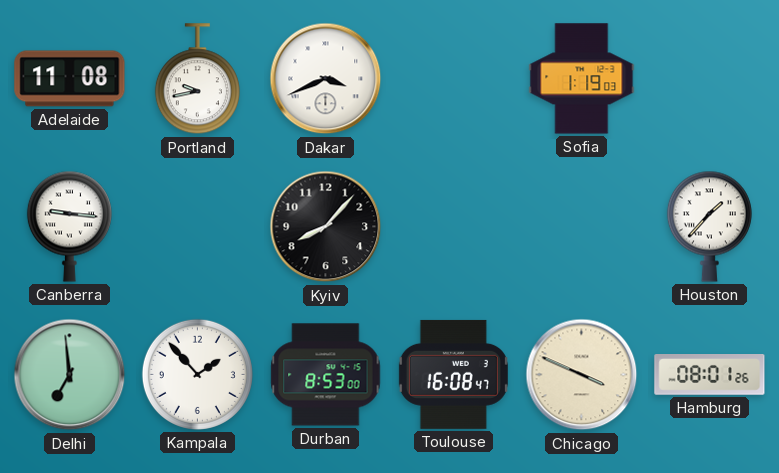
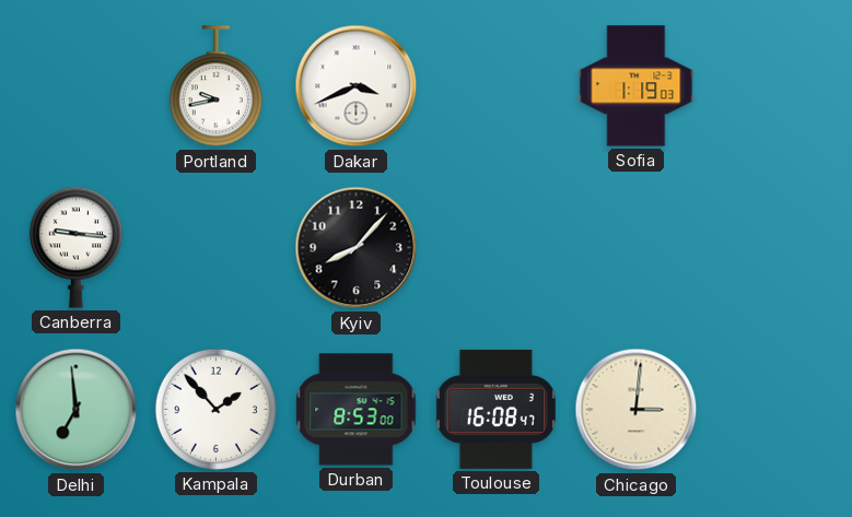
Adelaide: 11:08 -> none (70, 79)
Houston: 1:37 -> none (709, 226)
Chicago: 3:49 -> 3:01 (637, 410)
Hamburg: 08:01 -> none (710, 375)
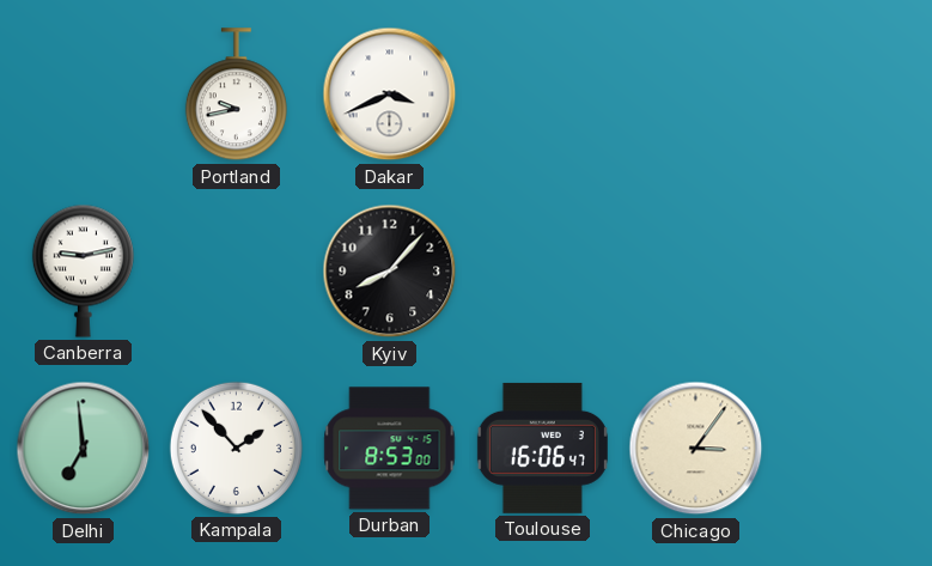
Sofia: 1:19 -> none (637, 86)
Canberra: 9:16 -> 9:13 (83, 270)
Toulouse: 16:08 -> 16:06 (542, 448)
Chicago: 3:01 -> 3:06 (696, 449)
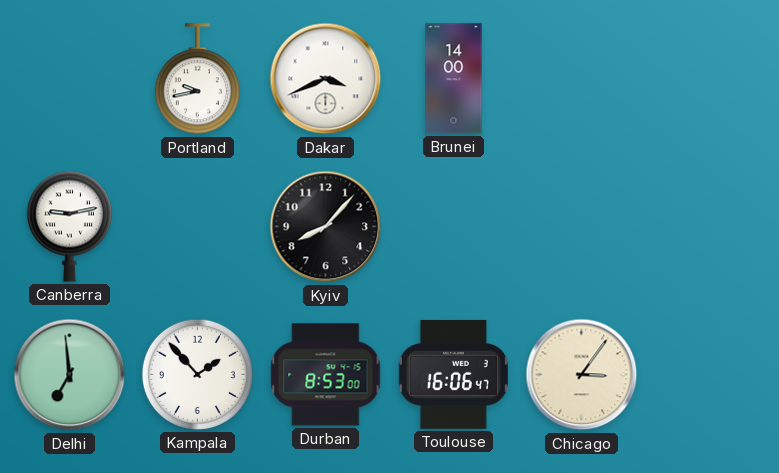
Brunei: none -> 14:00 (454, 79)
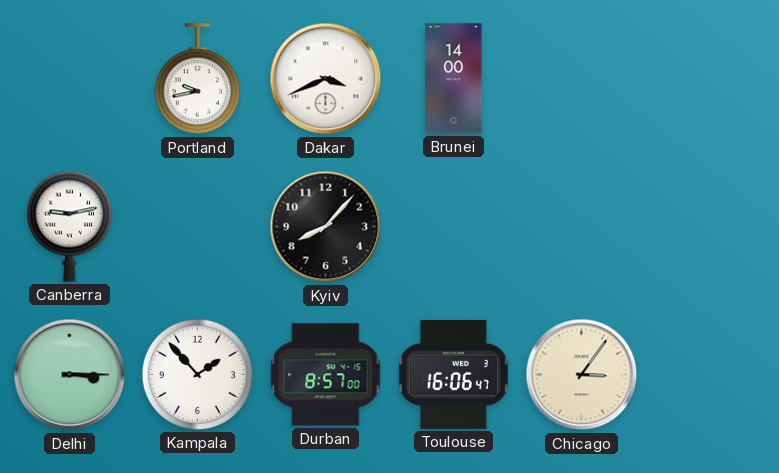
Delhi: 6:59 -> 3:15 (70, 375)
Durban: 8:53 -> 8:57 (326, 375)
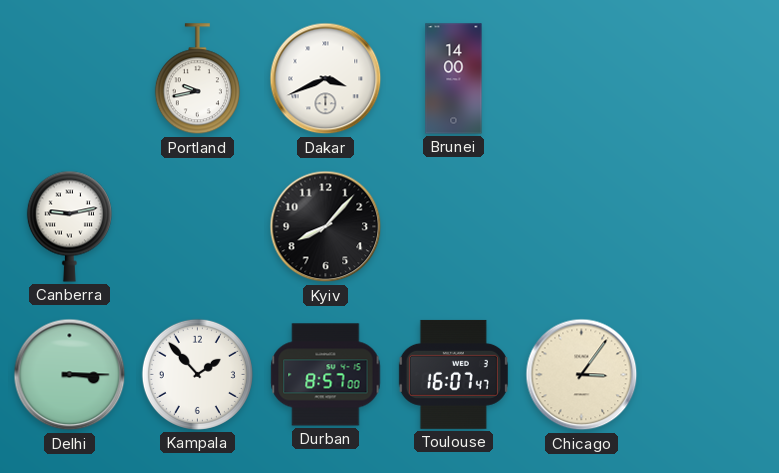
Toulouse: 16:06 -> 16:07 (453, 374)
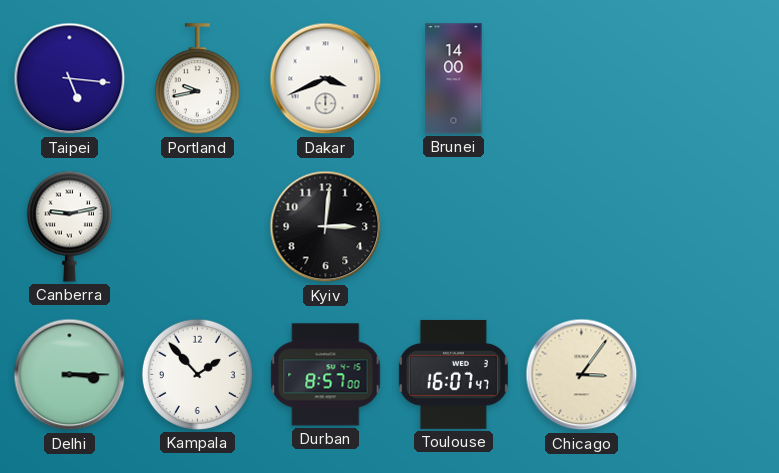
Taipei: none -> 5:16 (70, 79)
Kyiv: 8:07 -> 3:01 (326, 227)
